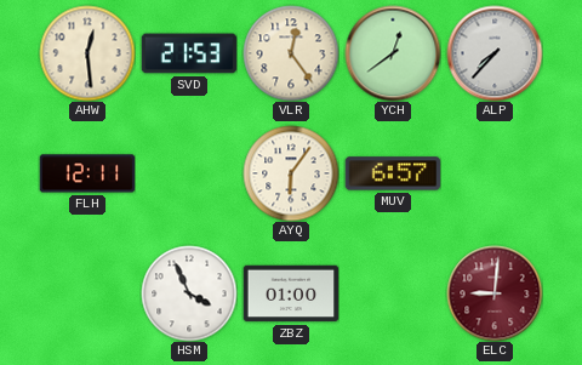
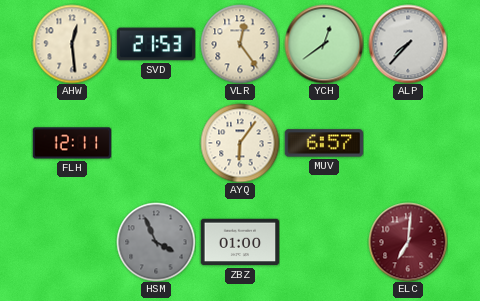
HSM dial: white -> grey (156, 242)
ELC: 9:01 -> 7:01 (408, 242)
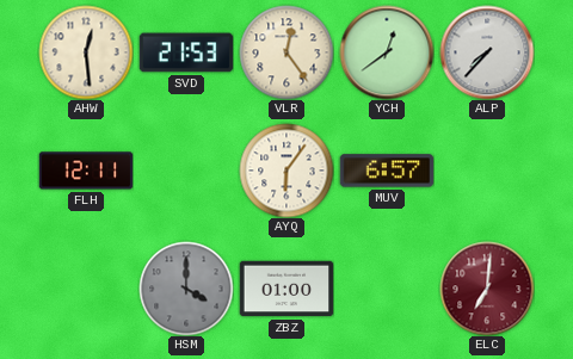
HSM: 3:56 -> 4:00 (186, 289)
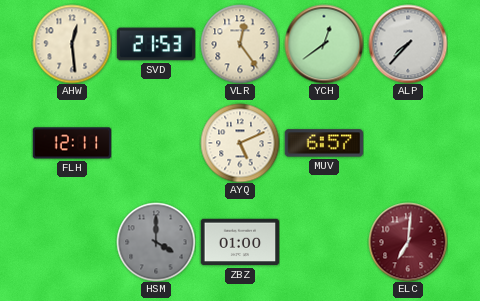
AYQ: 6:06 -> 5:11 (240, 143)
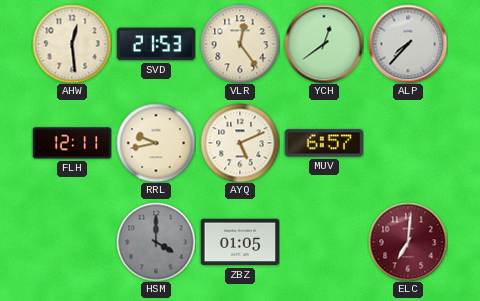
RRL: none -> 9:43 (156, 143)
ZBZ: 01:00 -> 01:05 (240, 242)
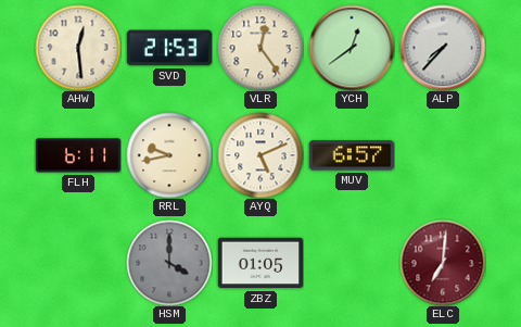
FLH: 12:11 -> 6:11 (78, 155)
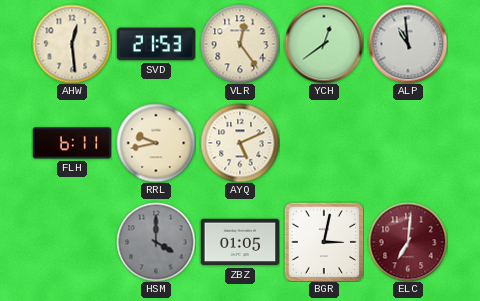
ALP: 7:37 -> 10:59 (408, 44)
MUV: 6:57 -> none (352, 155)
BGR: none -> 3:02 (324, 242)
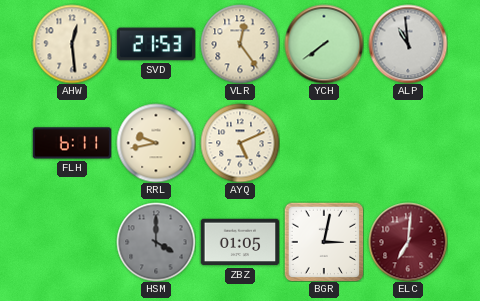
YCH: 12:39 -> 7:39 (324, 44)
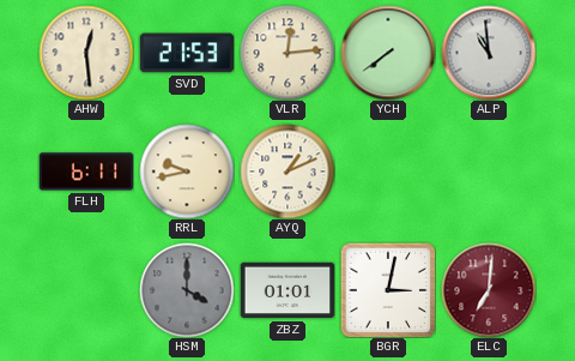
VLR: 12:24 -> 12:14 (287, 53)
AYQ: 5:11 -> 1:11 (287, 172)
ZBZ: 01:05 -> 01:01 (287, 290)
